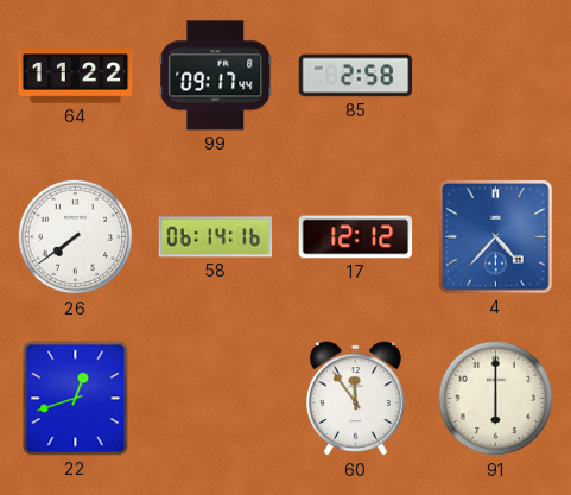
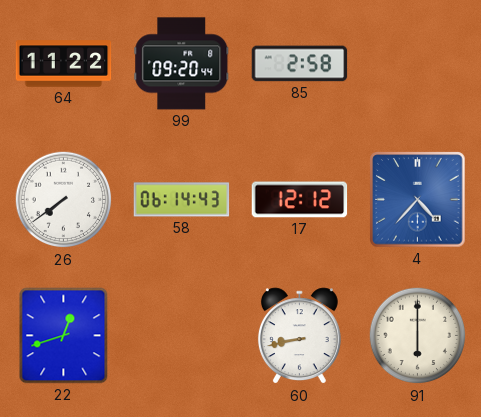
99: 09:17 -> 09:20 (182, 64)
58: 06:14:16 -> 06:14:43 (182, 200)
60: 11:54 -> 8:43 (299, 336)
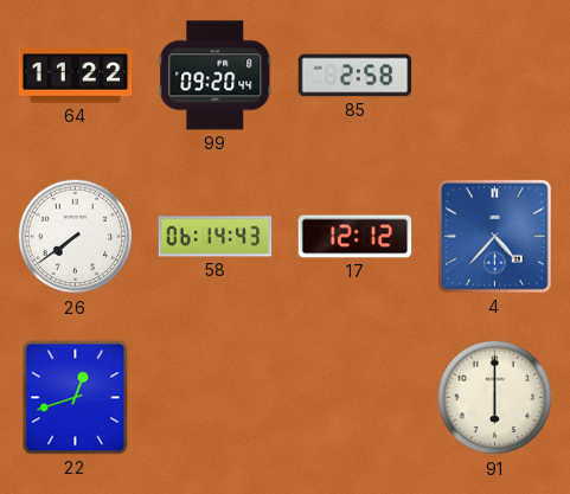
60: 8:43 -> none (299, 336)
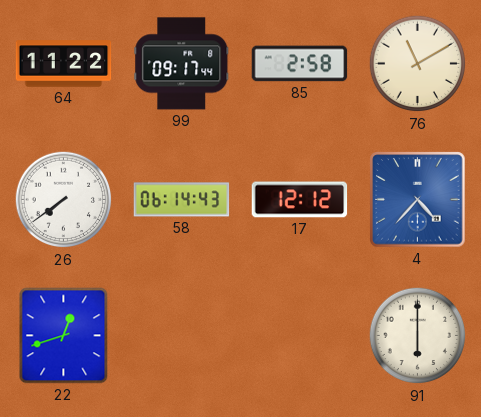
99: 09:20 -> 09:17 (182, 64)
76: none -> 11:10 (418, 64)
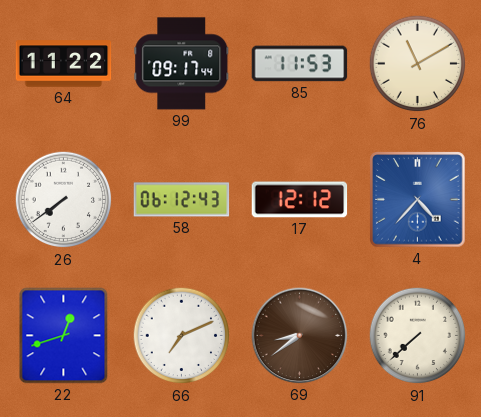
85: 2:58 -> 11:53 (300, 64)
58: 06:14 -> 06:12 (182, 200)
66: none -> 7:11 (182, 336)
69: none -> 8:39 (300, 336)
91: 6:00 -> 7:38 (418, 336)
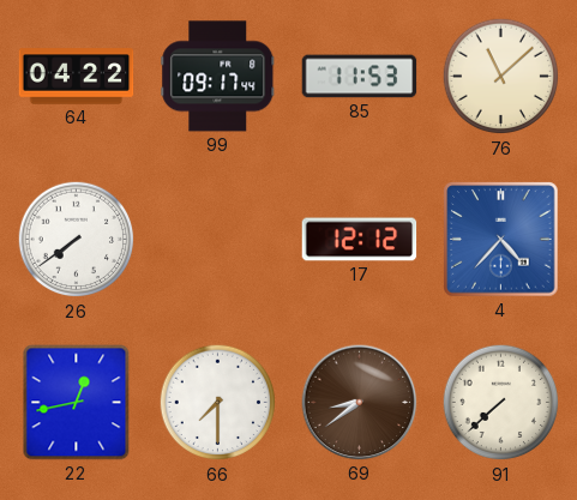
64: 11:22 -> 04:22 (77, 77)
76: 11:10 -> 11:08 (501, 77)
58: 06:12 -> none (182, 200)
22: 12:42 -> 12:43 (77, 403)
66: 7:11 -> 7:30 (218, 403)
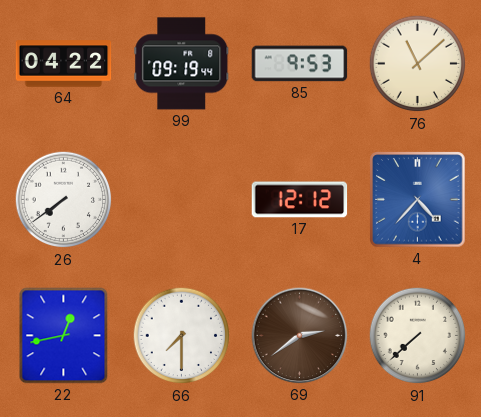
99: 09:17 -> 09:19 (182, 64)
85: 11:53 -> 9:53 (300, 64)
69: 8:39 -> 2:39 (300, 336)
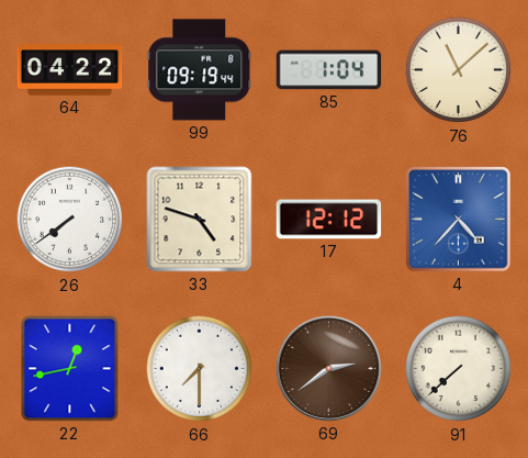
85: 9:53 -> 1:04 (329, 70)
33: none -> 4:48 (200, 220)
